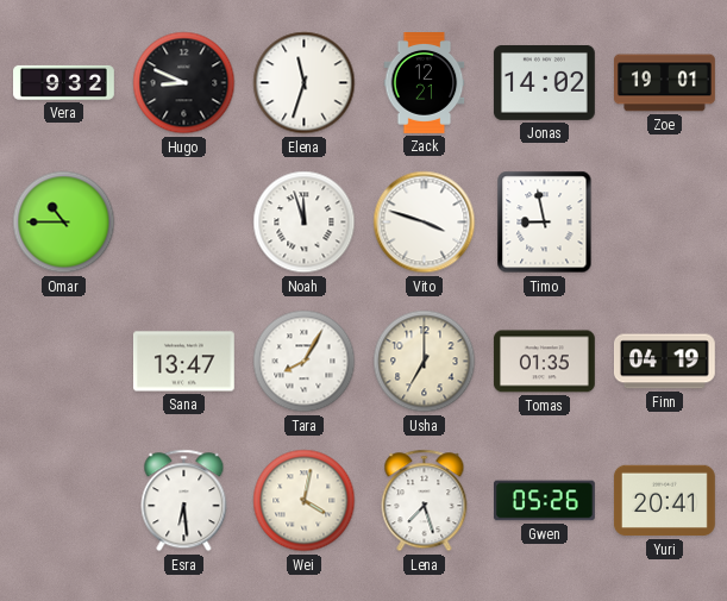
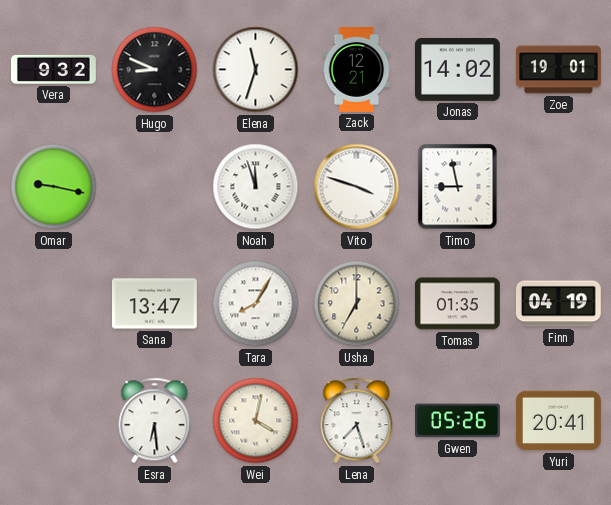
Omar: 10:45 -> 9:17 (54, 187)
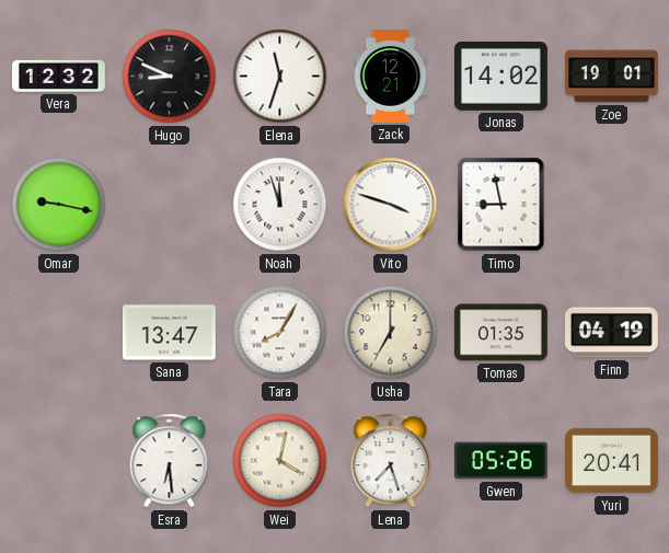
Vera: 9:32 -> 12:32 (59, 76)
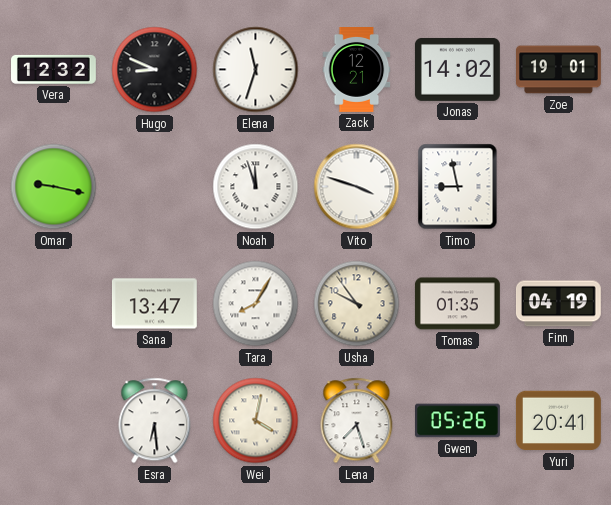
Usha: 7:00 -> 9:54 (357, 304)
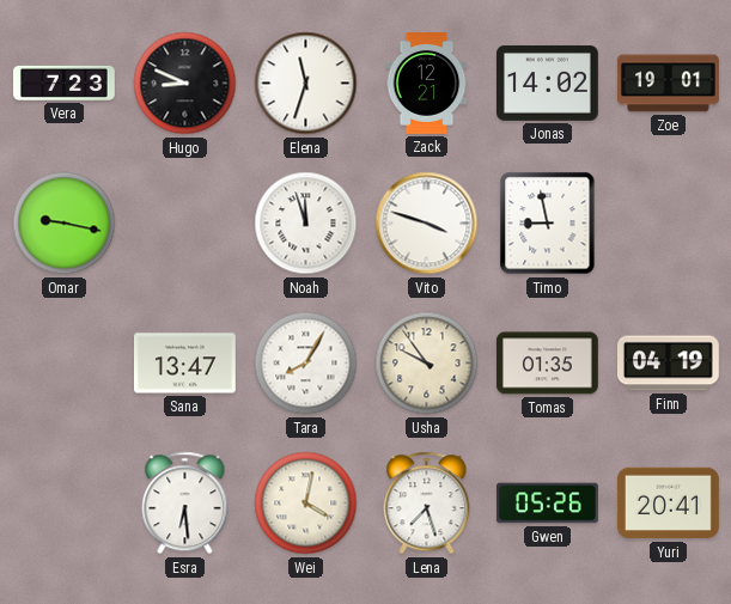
Vera: 12:32 -> 7:23 (65, 83)
